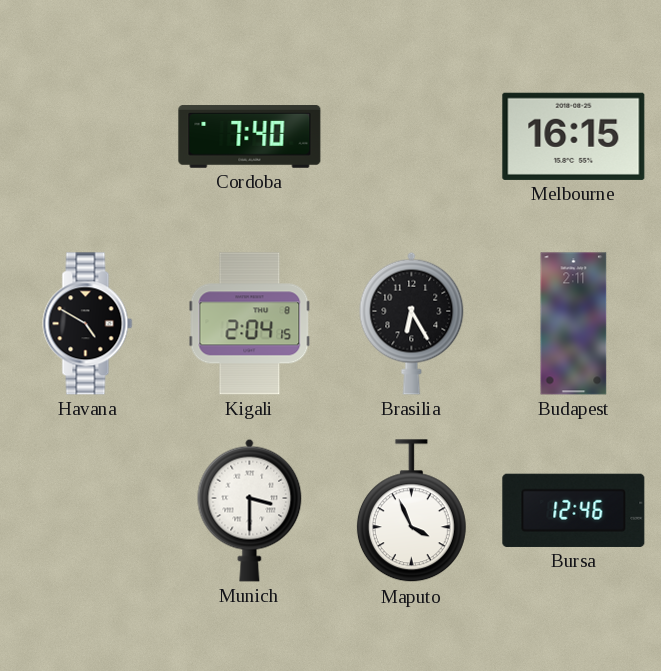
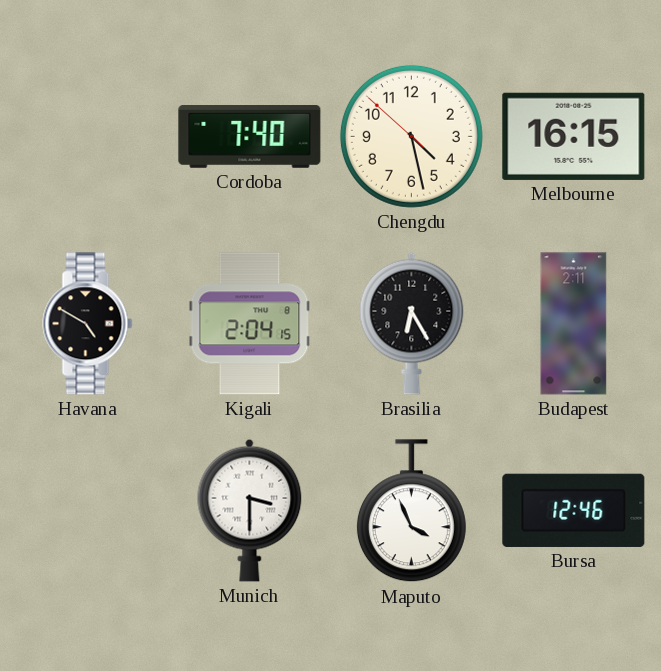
Chengdu: none -> 4:27 (411, 136)
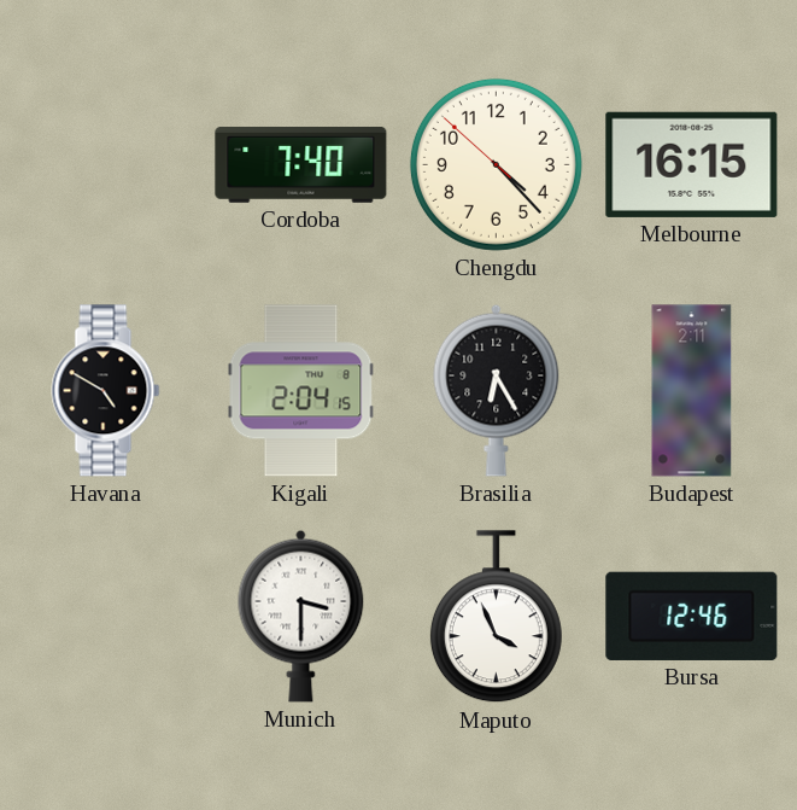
Chengdu: 4:27 -> 4:22 (496, 164)
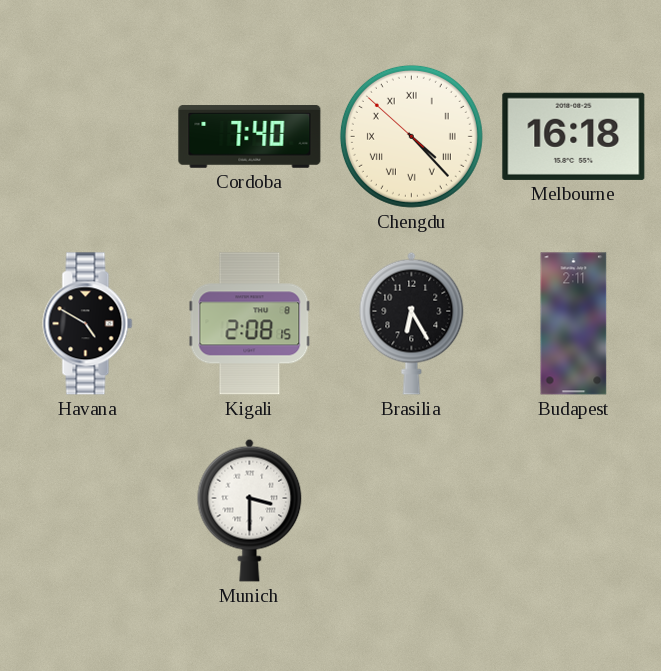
Chengdu numerals: Arabic -> Roman (411, 136)
Melbourne: 16:15 -> 16:18 (574, 136)
Kigali: 2:04 -> 2:08 (250, 324)
Maputo: 3:56 -> none (496, 617)
Bursa: 12:46 -> none (692, 616)
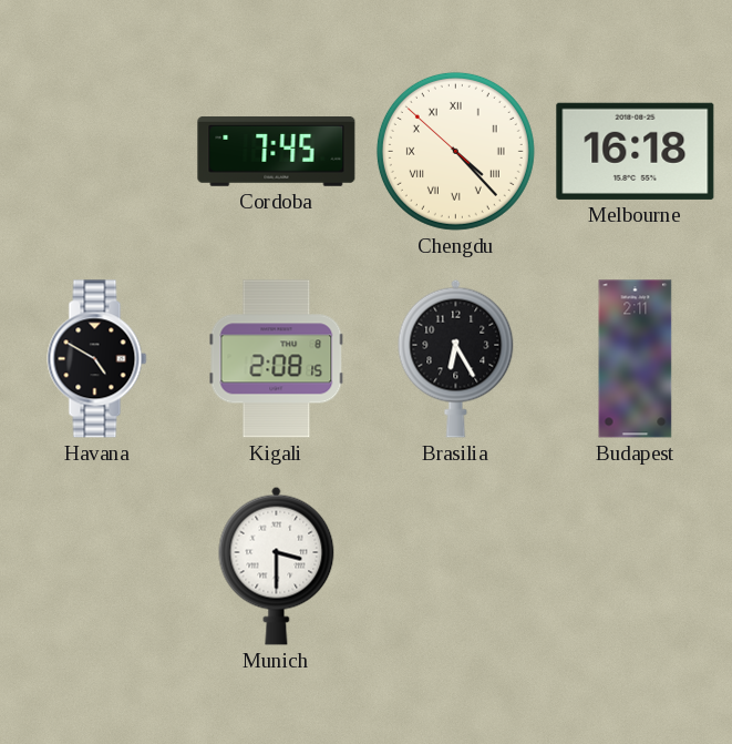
Cordoba: 7:40 -> 7:45 (277, 152)
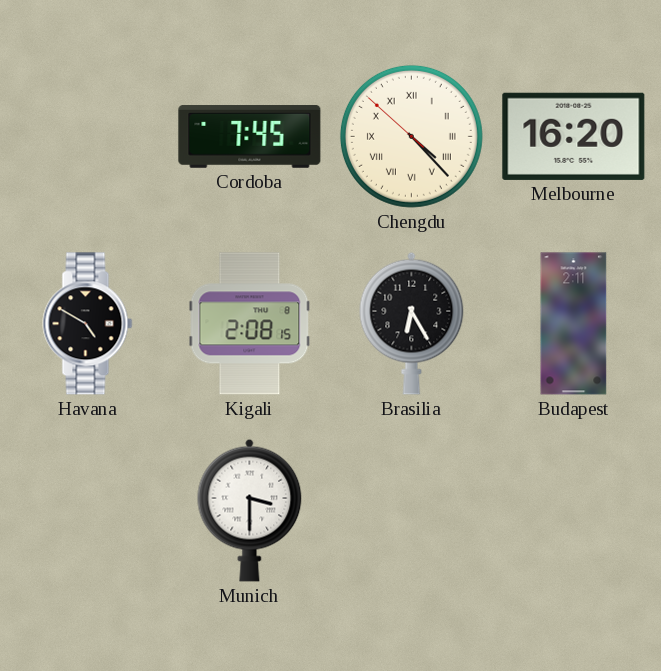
Melbourne: 16:18 -> 16:20 (574, 136)
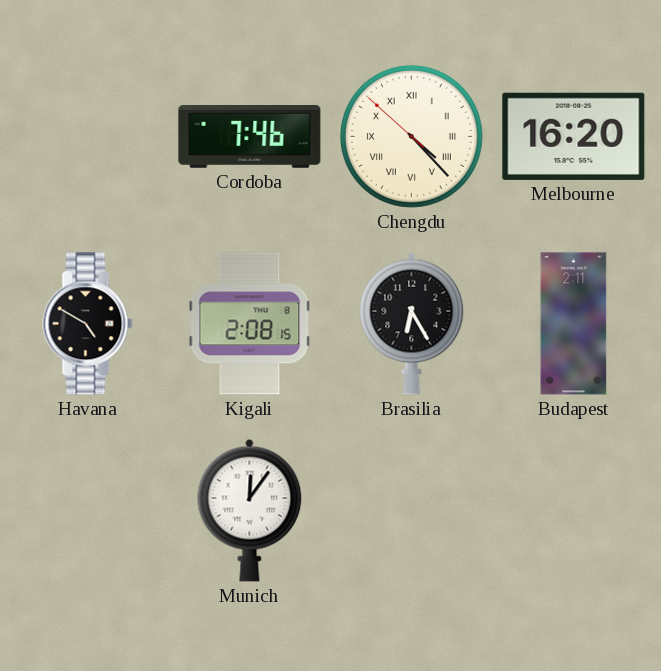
Cordoba: 7:45 -> 7:46 (250, 137)
Munich: 3:30 -> 12:06 (250, 510)
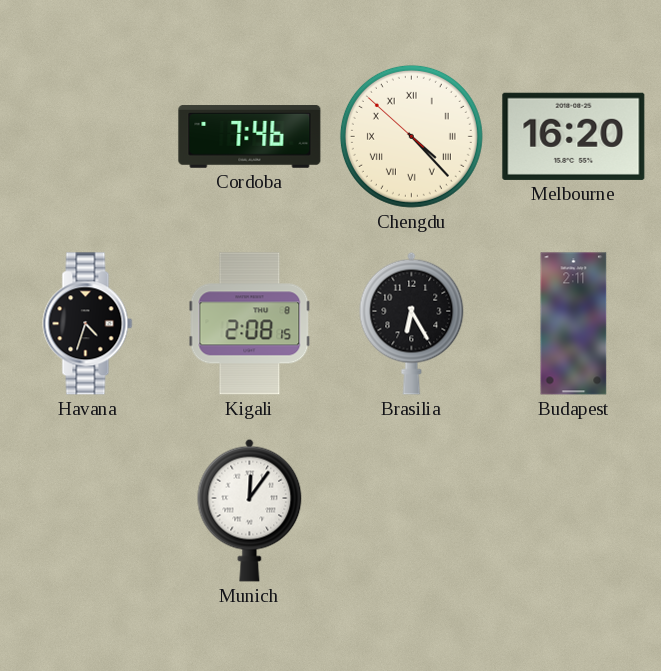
Havana: 4:50 -> 4:33 (88, 324)
